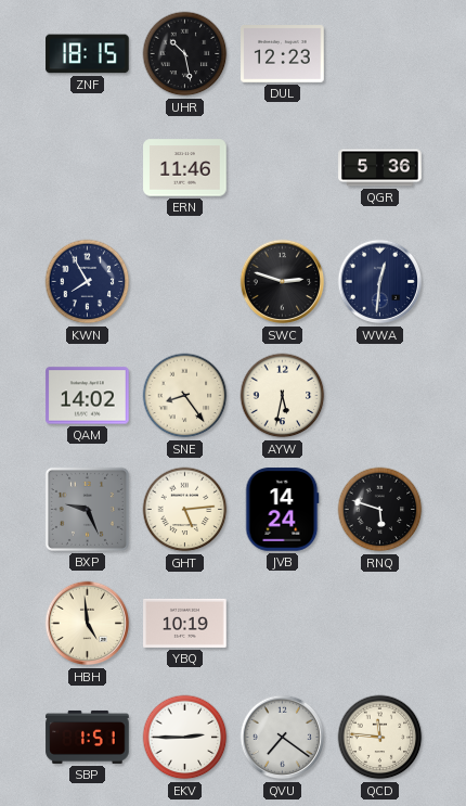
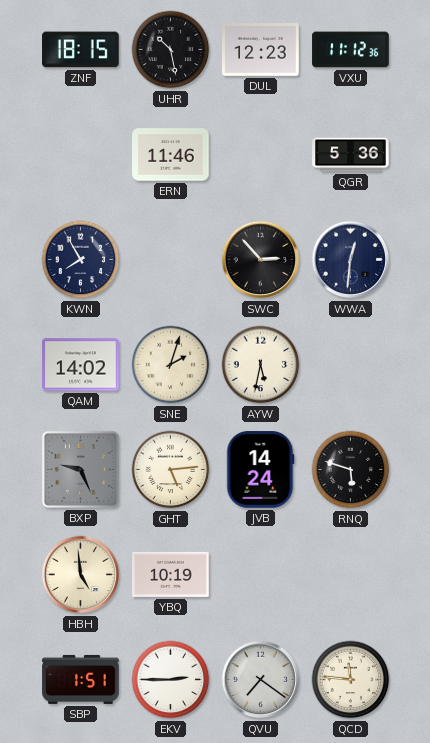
VXU: none -> 11:12 (351, 50)
SWC: 2:48 -> 2:53 (261, 260)
SNE: 8:24 -> 2:03 (171, 365)
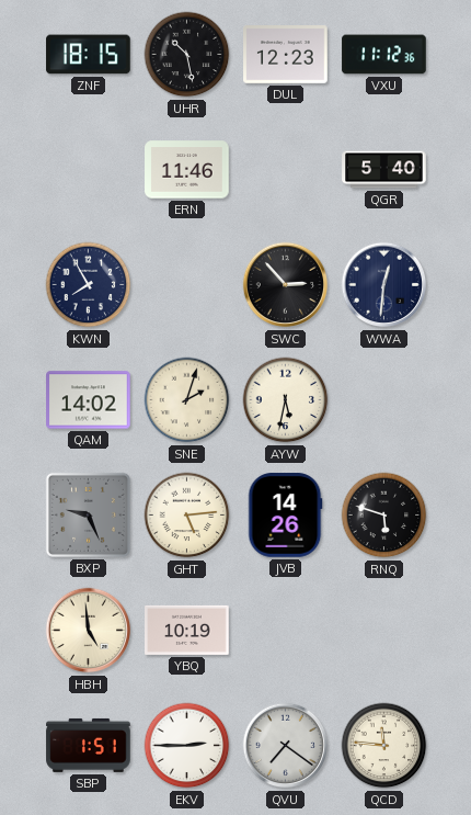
QGR: 5:36 -> 5:40 (384, 170)
JVB: 14:24 -> 14:26 (285, 516)
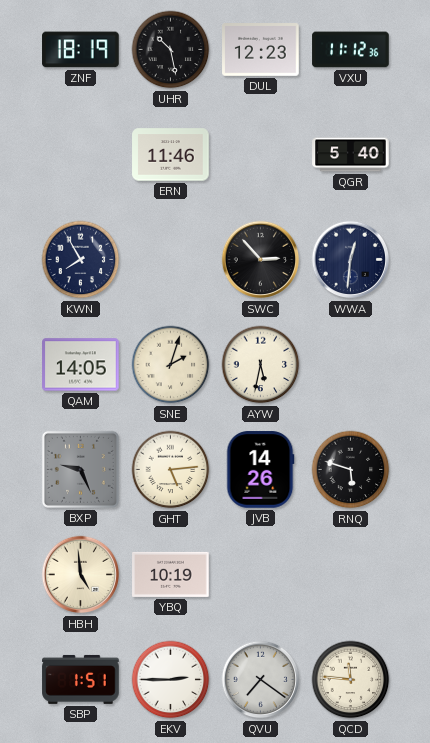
ZNF: 18:15 -> 18:19 (81, 50)
QAM: 14:02 -> 14:05 (81, 365)
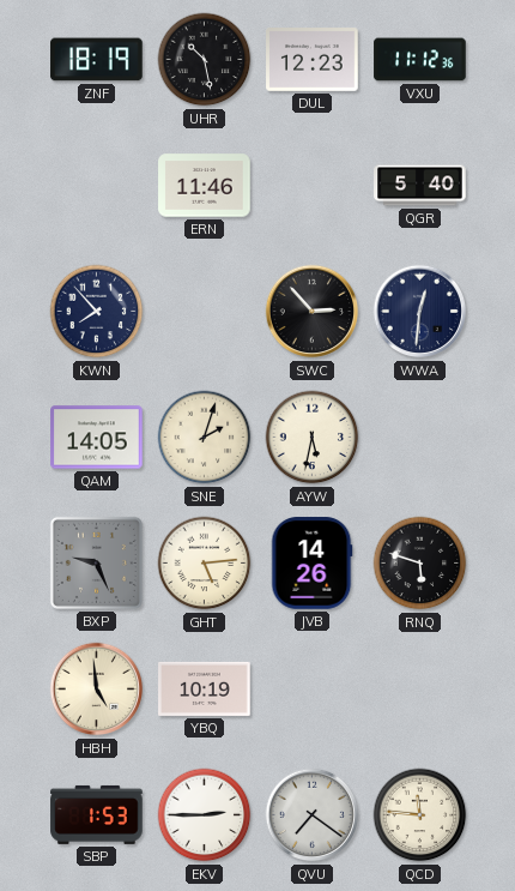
KWN: 7:55 -> 7:53 (97, 312)
SBP: 1:51 -> 1:53 (97, 814)
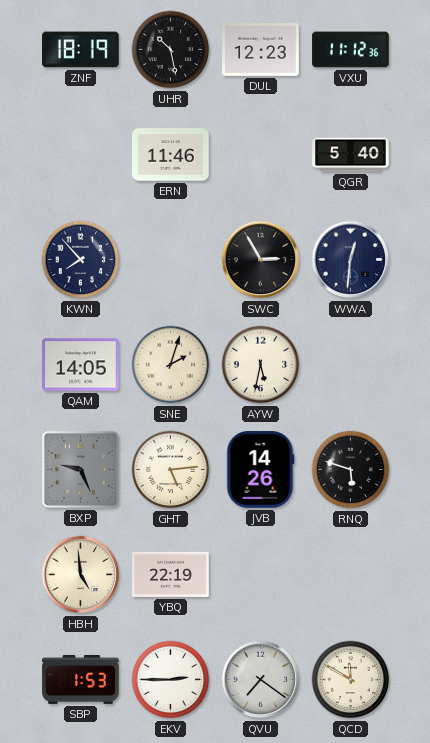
SWC: 2:53 -> 2:55 (261, 260)
YBQ: 10:19 -> 22:19 (171, 574)
QCD: 11:46 -> 11:50 (351, 680)
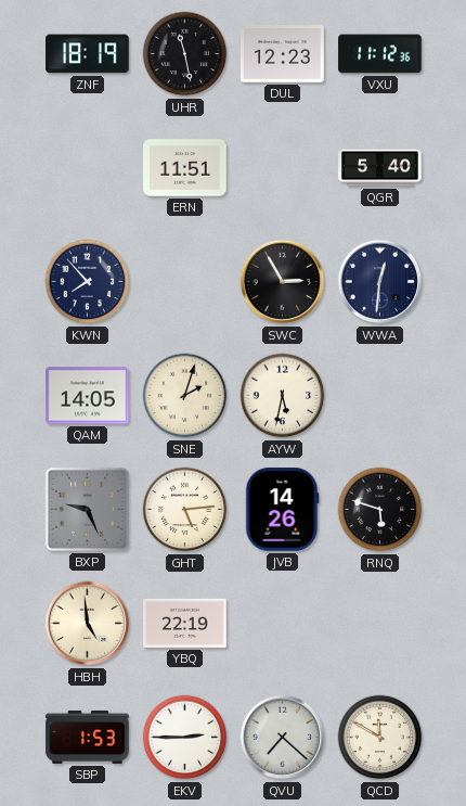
UHR: 10:28 -> 11:28 (185, 54)
ERN: 11:46 -> 11:51 (185, 168)
QVU: 7:21 -> 7:22 (283, 738)
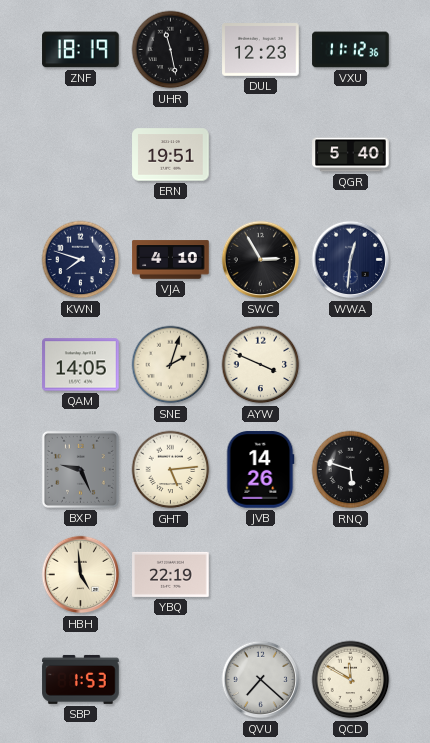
ERN: 11:51 -> 19:51 (171, 155)
KWN: 7:53 -> 7:48 (81, 260)
VJA: none -> 4:10 (171, 260)
AYW: 5:32 -> 3:49 (261, 365)
EKV: 2:45 -> none (185, 738)
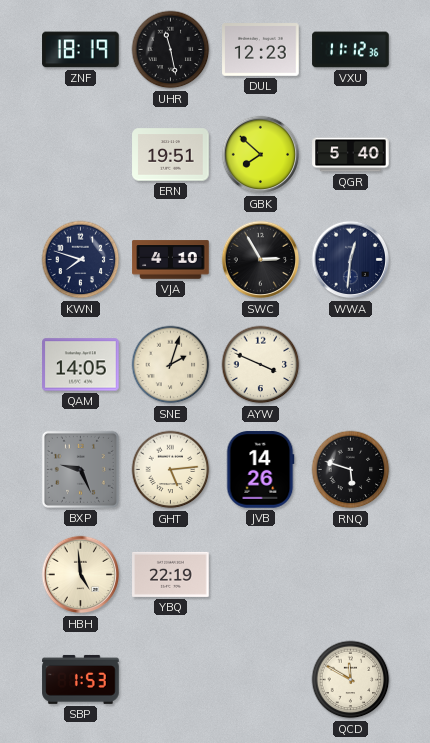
GBK: none -> 7:52 (261, 155)
QVU: 7:22 -> none (261, 680)
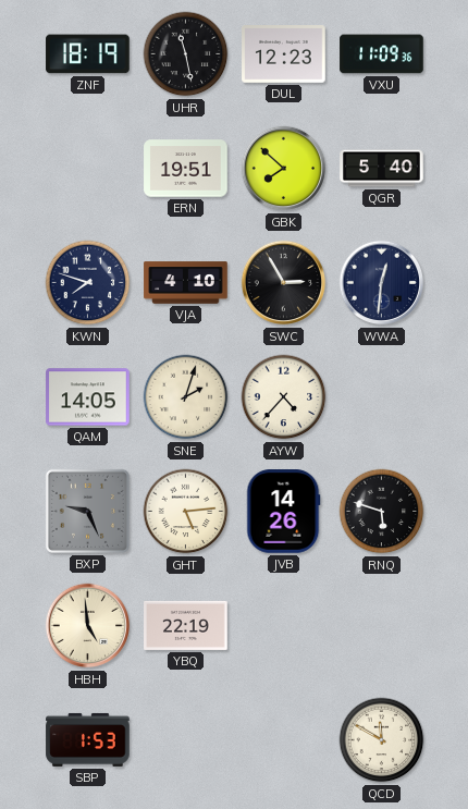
VXU: 11:12 -> 11:09 (382, 54)
AYW: 3:49 -> 4:37 (284, 397)
